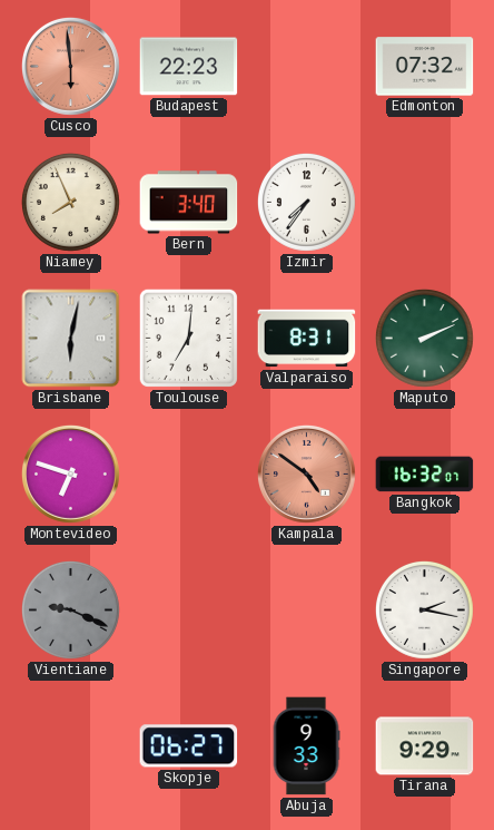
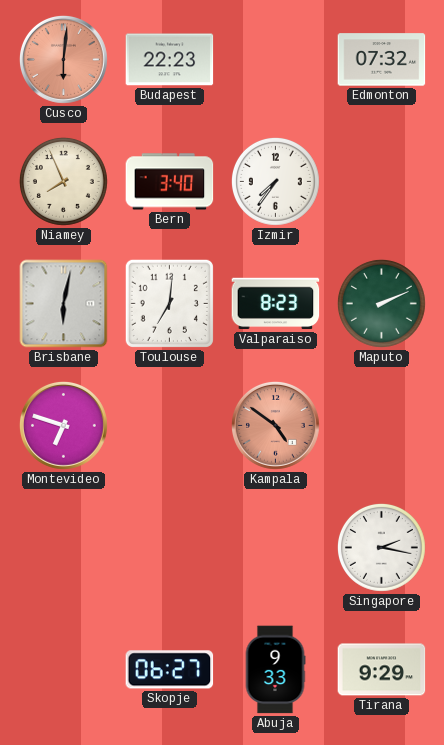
Cusco: 5:59 -> 6:01 (64, 60)
Valparaiso: 8:31 -> 8:23 (276, 304)
Bangkok: 16:32 -> none (425, 475)
Vientiane: 9:19 -> none (70, 609)
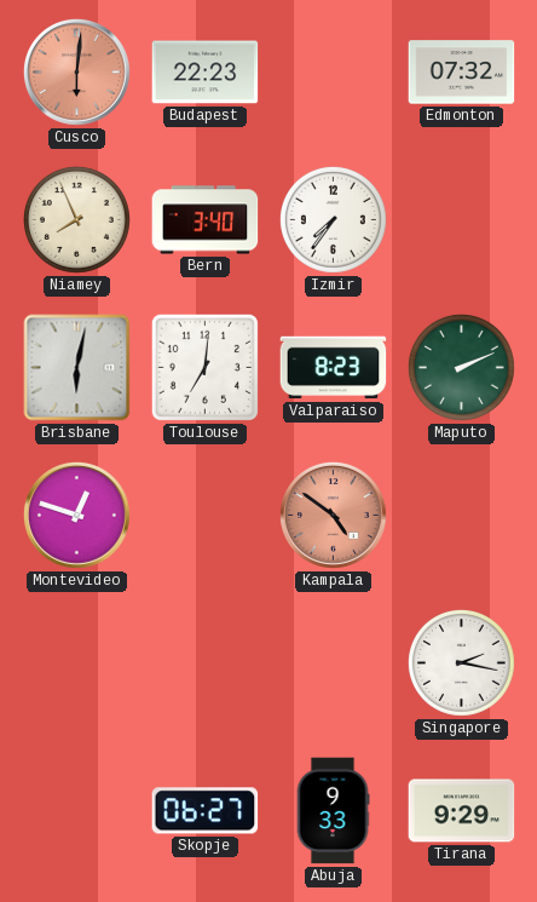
Montevideo: 6:48 -> 12:48 (77, 516)
